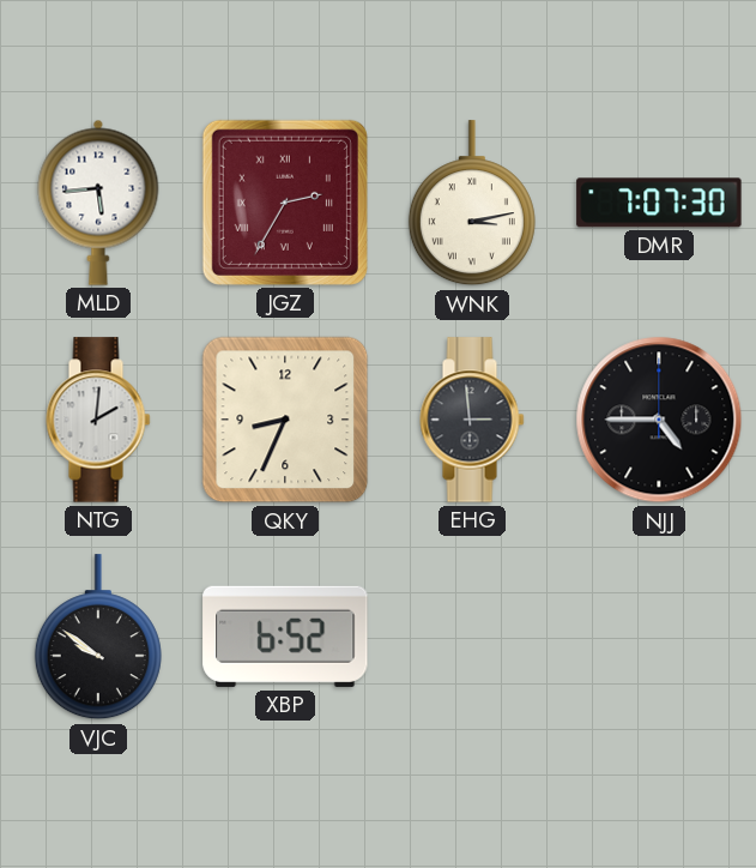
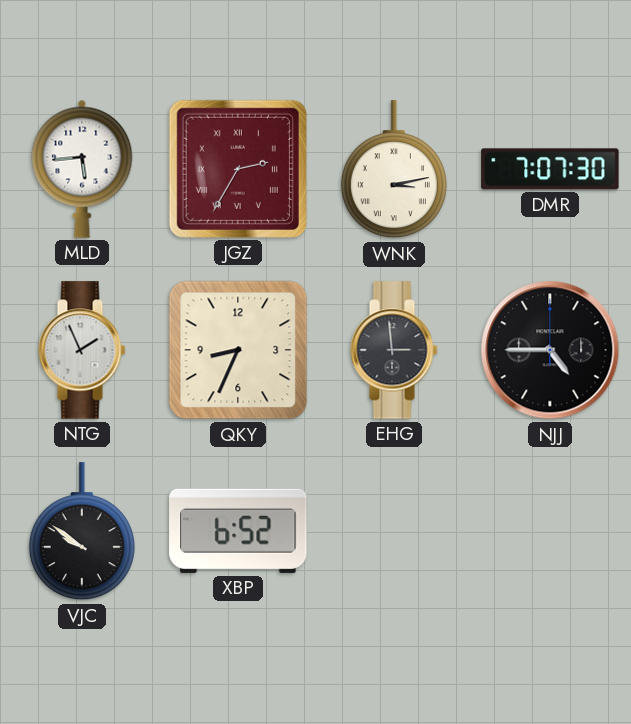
NTG: 2:01 -> 1:56 (82, 350)
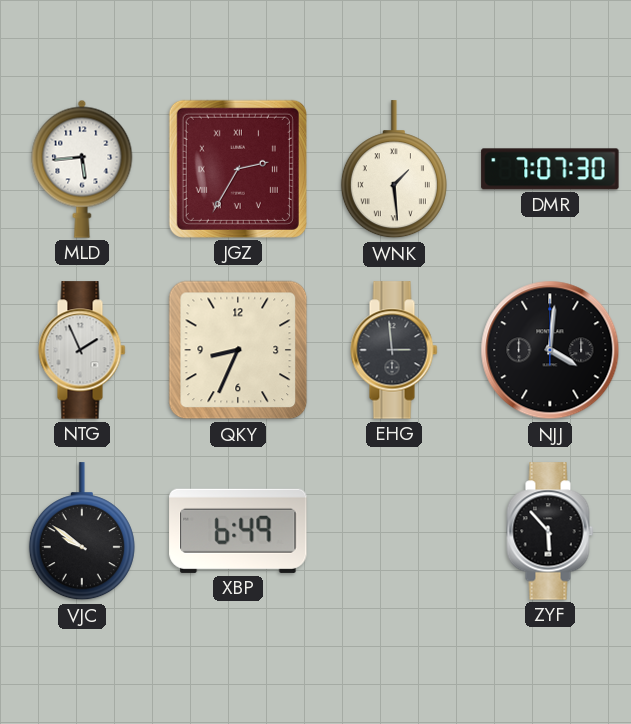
WNK: 3:13 -> 1:29 (394, 170)
NJJ: 4:45 -> 4:01 (550, 350)
XBP: 6:52 -> 6:49 (238, 531)
ZYF: none -> 5:53 (550, 531)
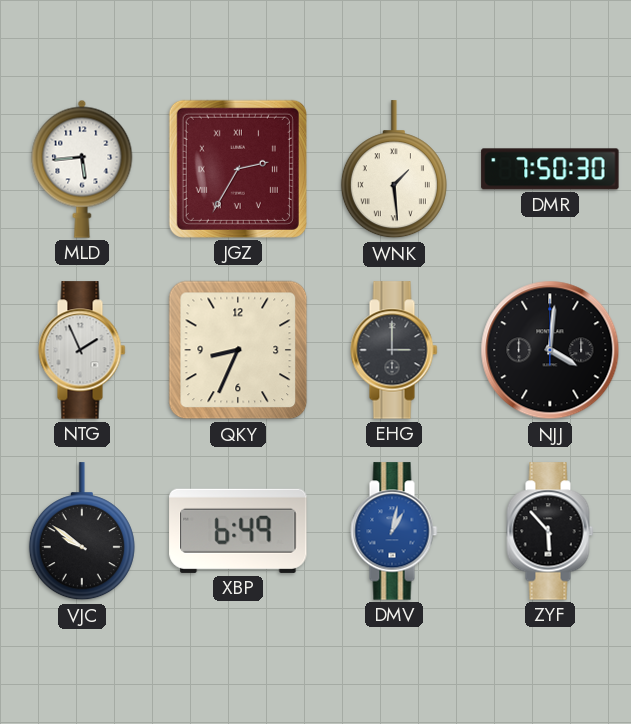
DMR: 7:07 -> 7:50 (550, 169)
EHG: 2:59 -> 3:00 (394, 350)
DMV: none -> 1:02 (394, 531)
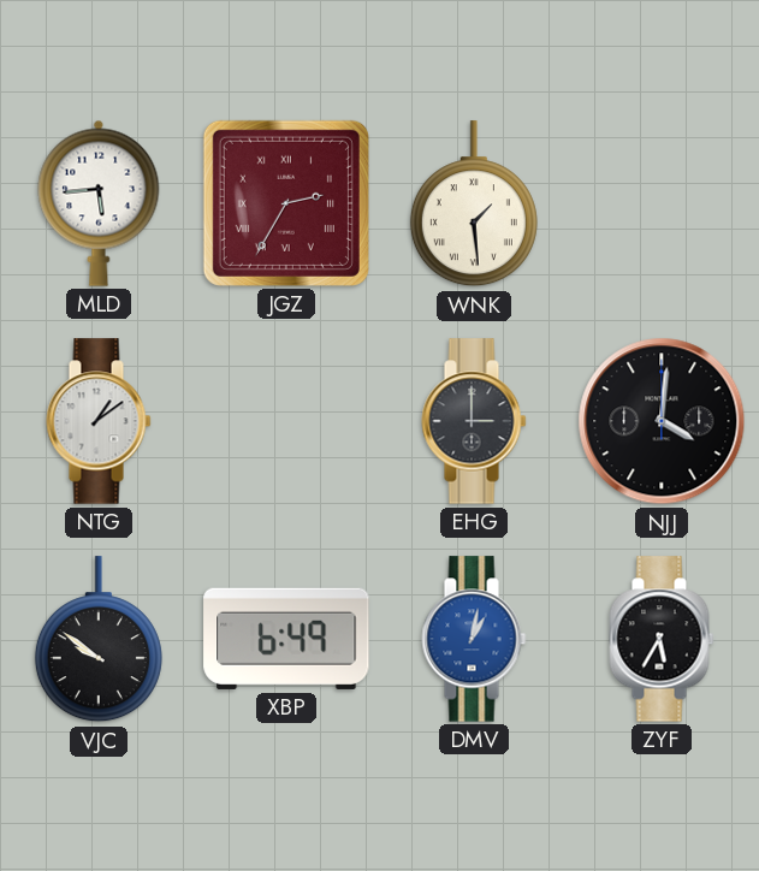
DMR: 7:50 -> none (550, 169)
NTG: 1:56 -> 1:09 (99, 421)
QKY: 8:34 -> none (238, 350)
ZYF: 5:53 -> 5:35 (662, 639)
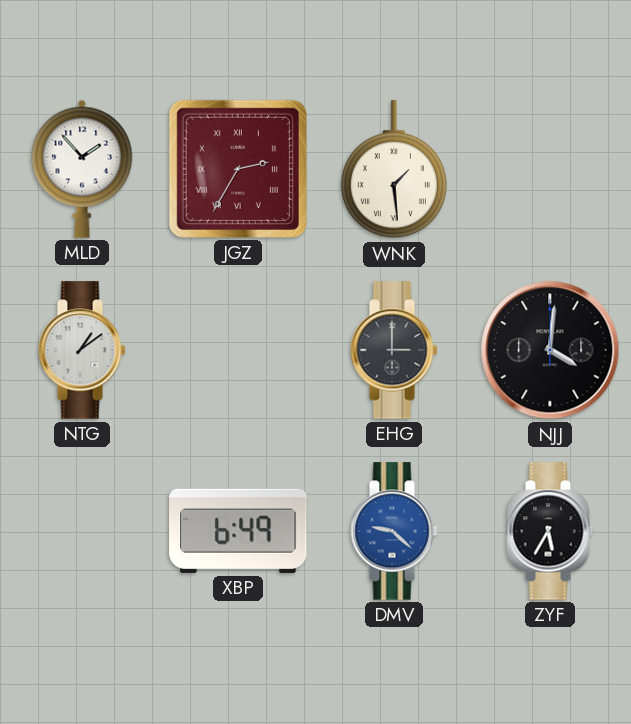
MLD: 5:44 -> 1:53 (82, 169)
VJC: 9:51 -> none (99, 640)
DMV: 1:02 -> 9:22 (394, 531)
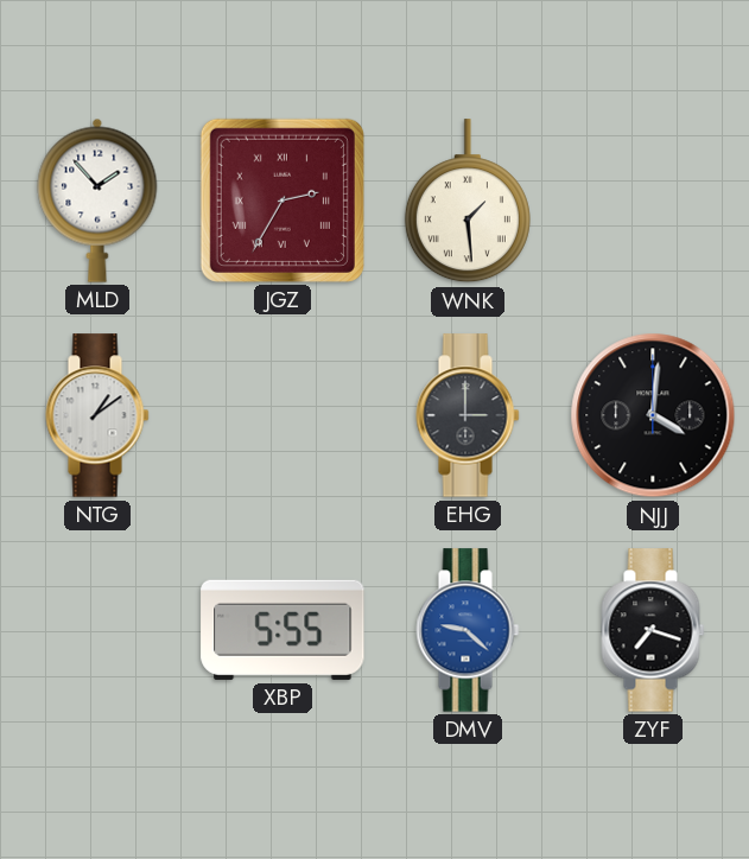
XBP: 6:49 -> 5:55 (283, 630)
ZYF: 5:35 -> 7:18 (653, 630)
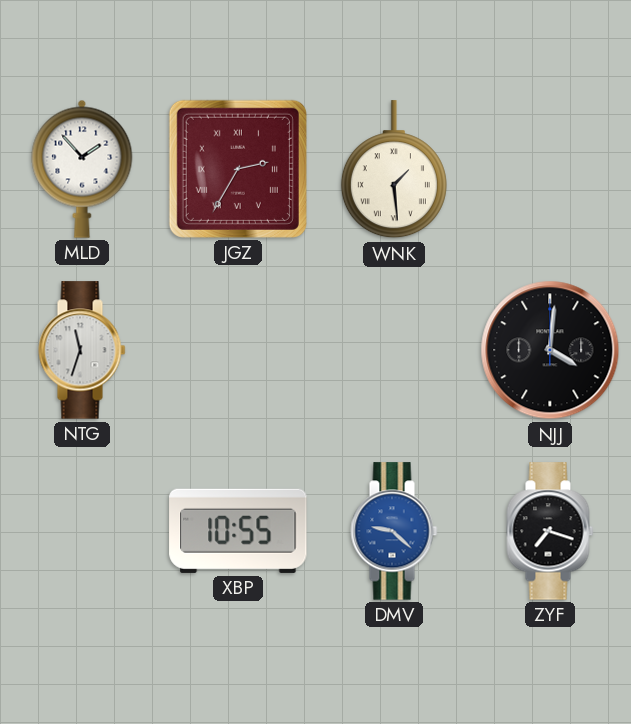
NTG: 1:09 -> 11:33 (82, 350)
EHG: 3:00 -> none (468, 415)
XBP: 5:55 -> 10:55 (238, 531)
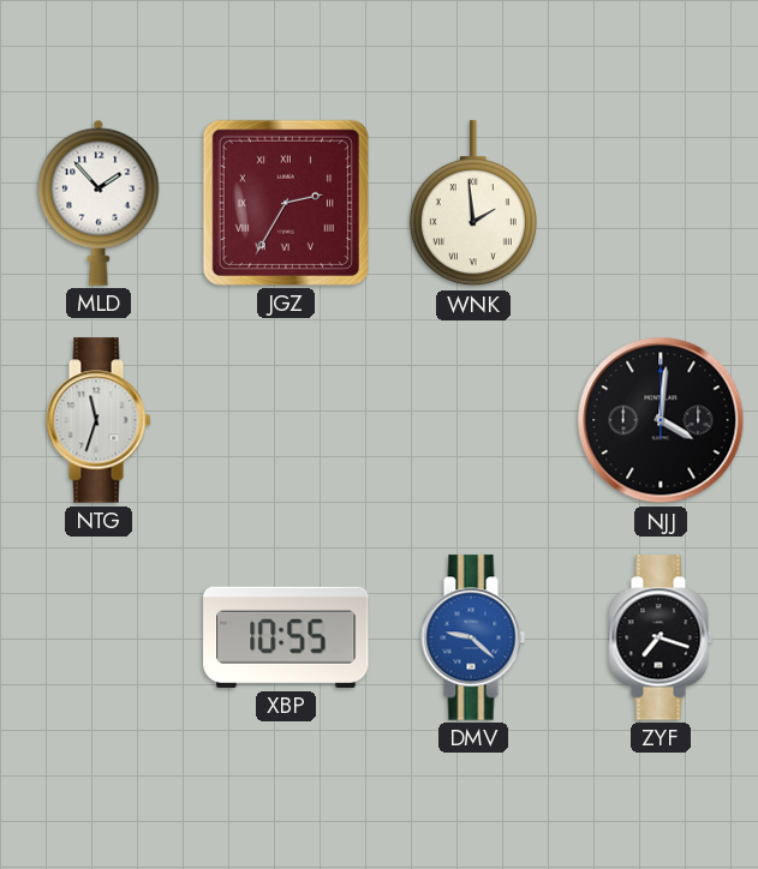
WNK: 1:29 -> 1:59 (473, 204)
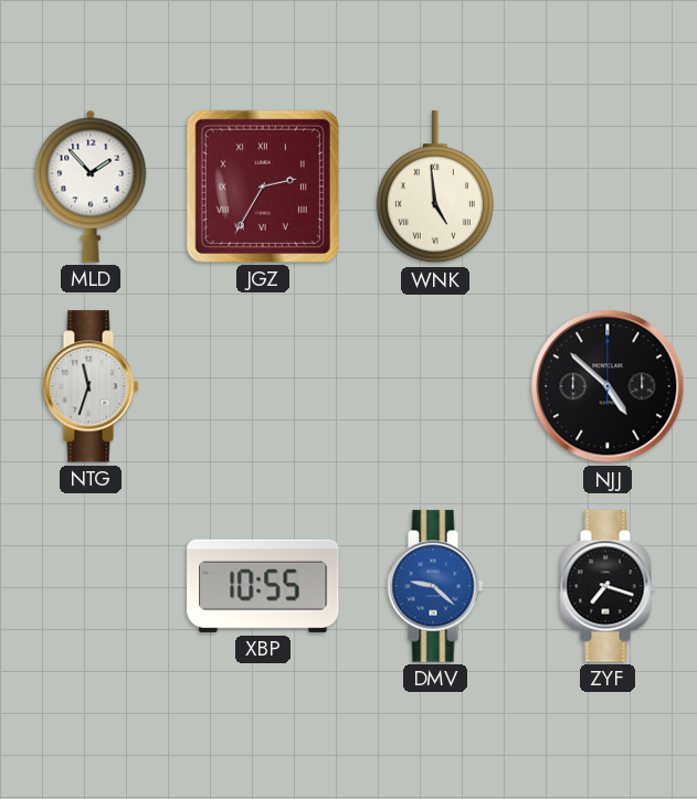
WNK: 1:59 -> 4:59 (435, 188)
NJJ: 4:01 -> 4:52 (608, 386)
